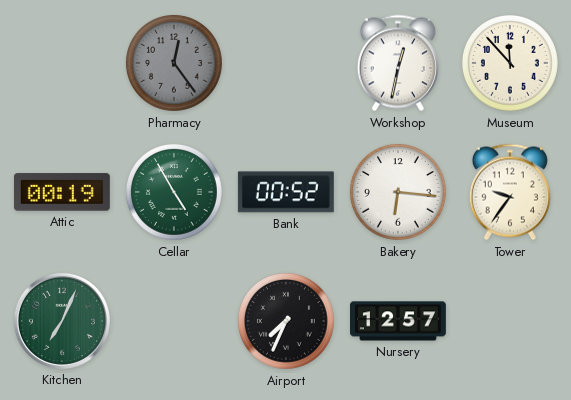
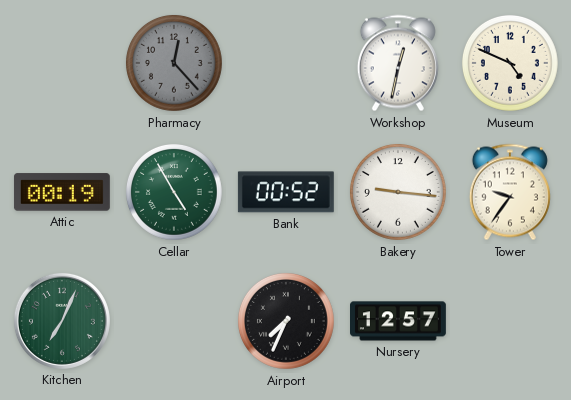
Pharmacy: 12:24 -> 12:23 (174, 63)
Museum: 11:53 -> 4:49 (510, 63)
Bakery: 6:16 -> 9:16 (398, 192)
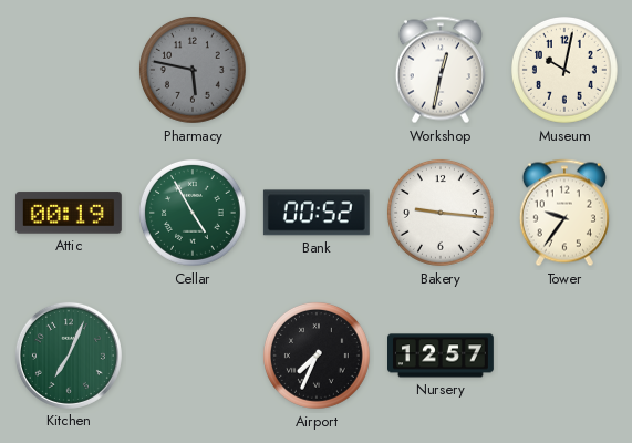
Pharmacy: 12:23 -> 5:47 (193, 70)
Museum: 4:49 -> 10:02 (564, 70)
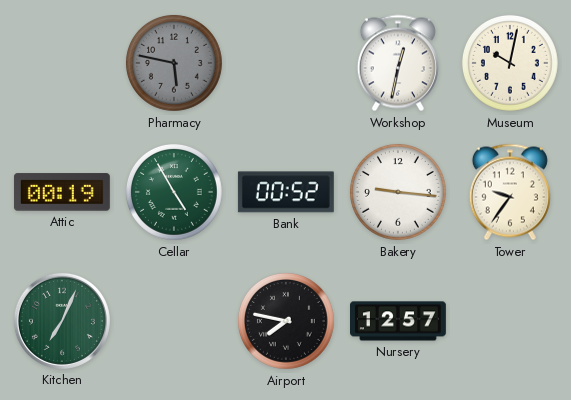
Airport: 7:34 -> 7:47 (286, 321)
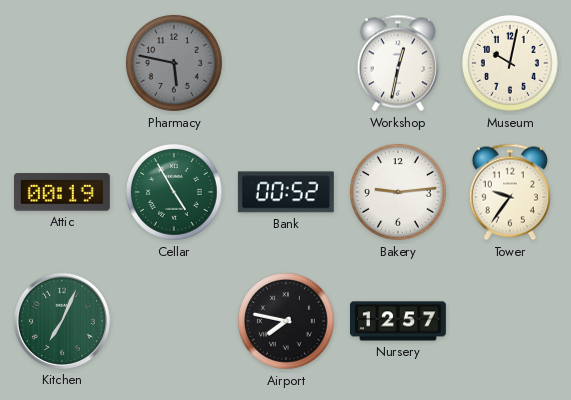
Bakery: 9:16 -> 9:14 (398, 192)
